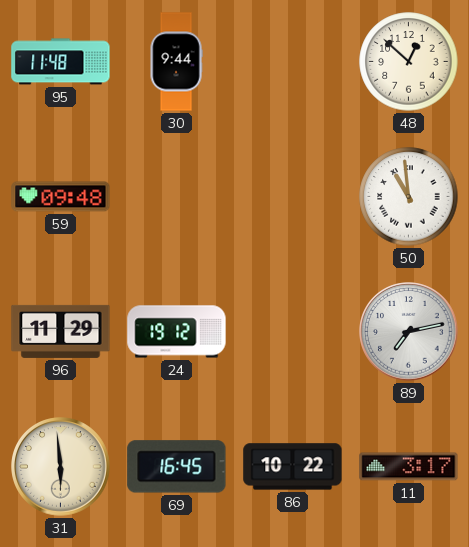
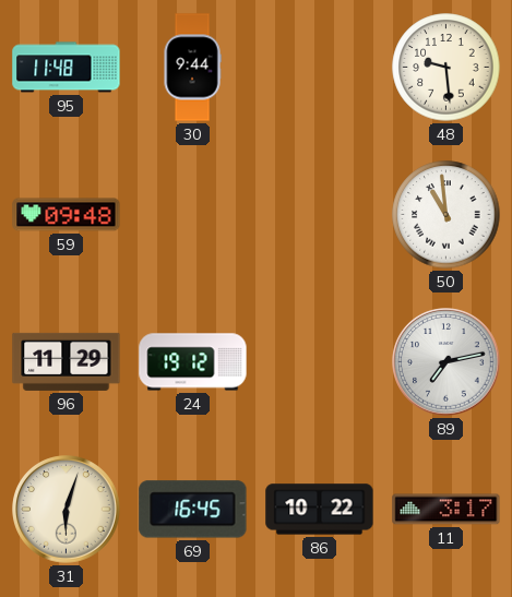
48: 12:52 -> 9:29 (446, 68)
31: 5:59 -> 6:03 (67, 510)
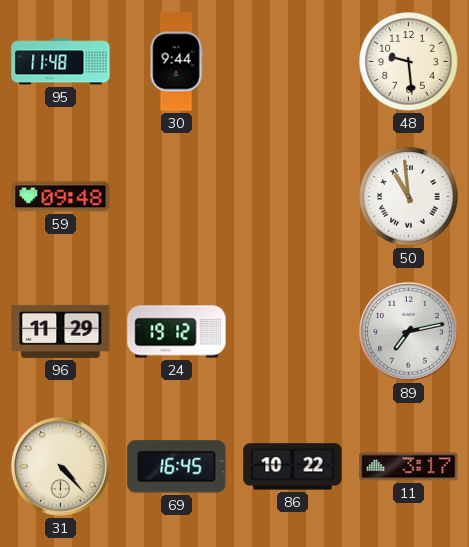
31: 6:03 -> 4:23 (61, 467)
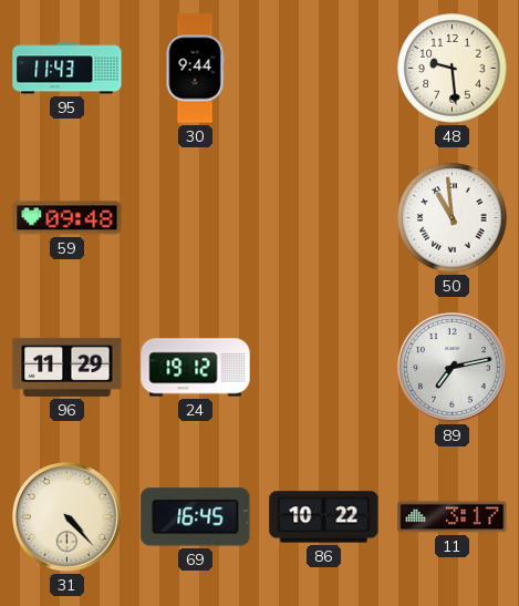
95: 11:48 -> 11:43 (68, 69)
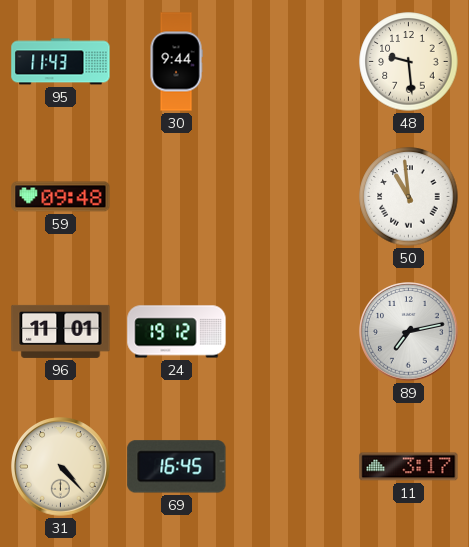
96: 11:29 -> 11:01 (61, 331)
86: 10:22 -> none (324, 517)
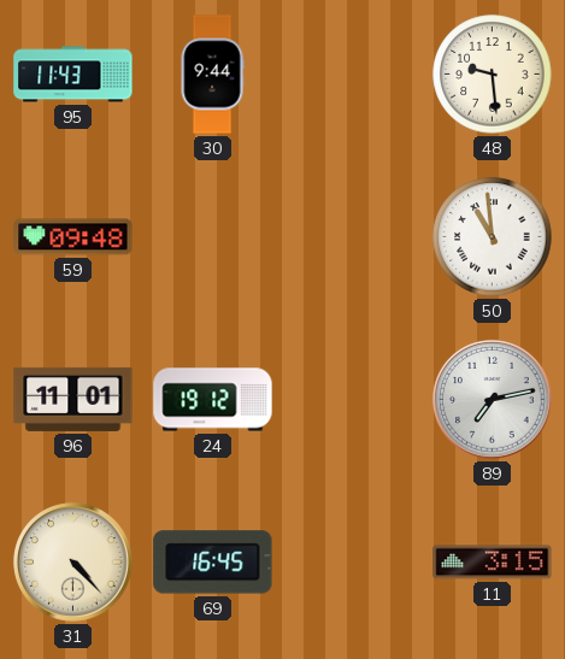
11: 3:17 -> 3:15 (493, 563)
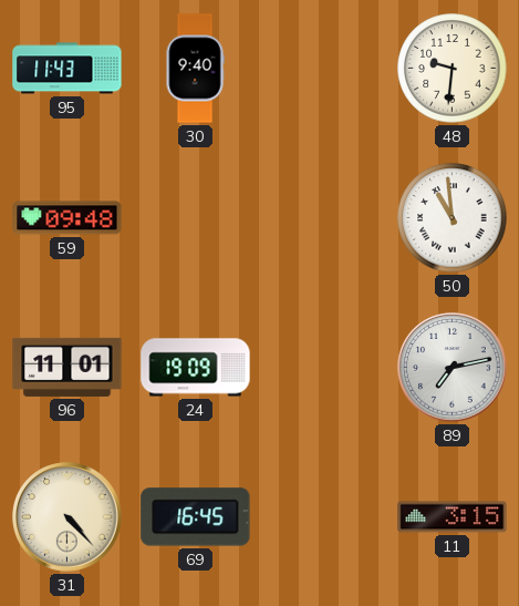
30: 9:44 -> 9:40 (195, 69)
48: 9:29 -> 9:31 (453, 69)
24: 19:12 -> 19:09 (196, 368)
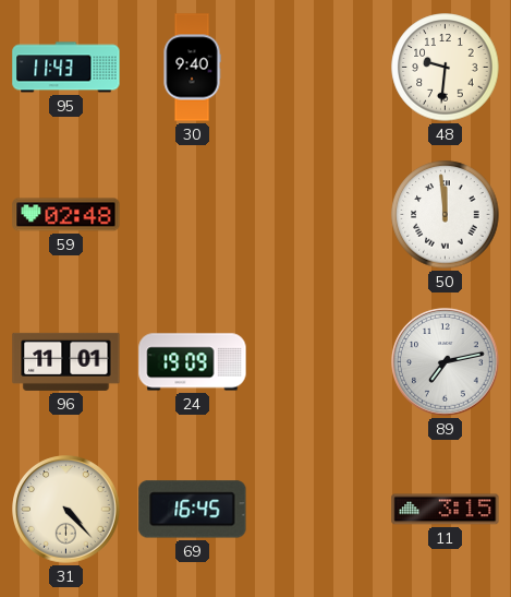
59: 09:48 -> 02:48 (66, 215)
50: 10:59 -> 11:59 (446, 215)
